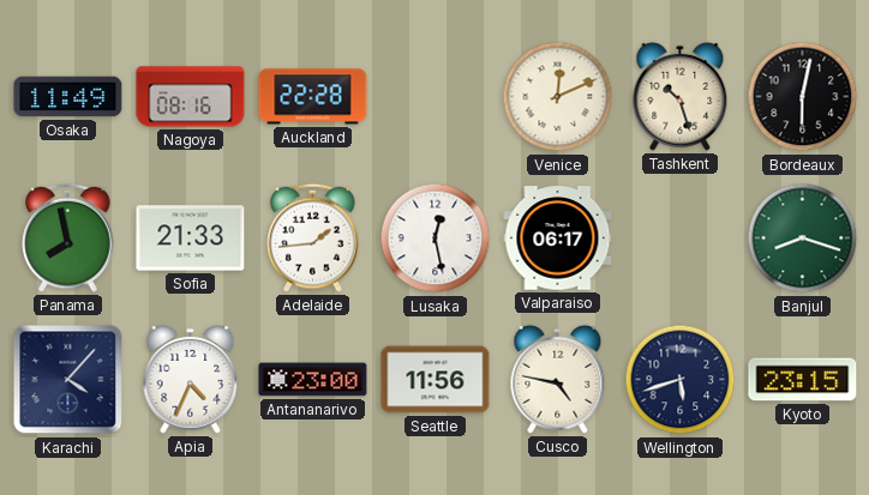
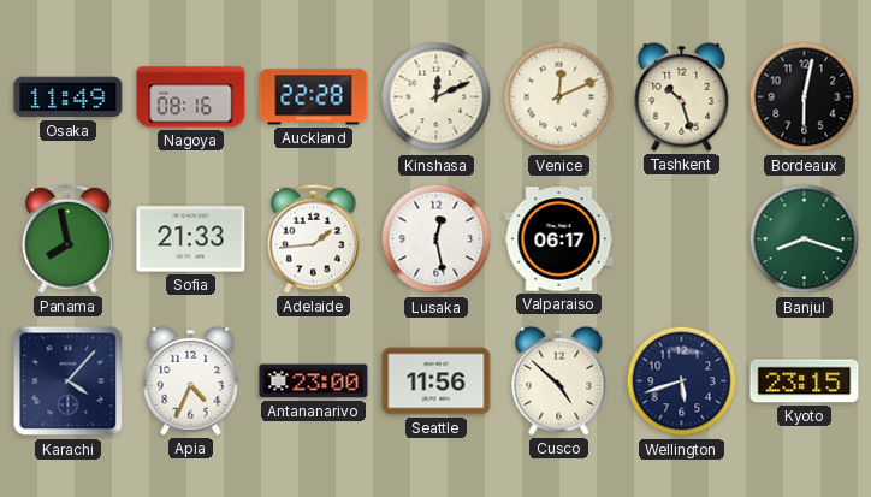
Kinshasa: none -> 12:11 (437, 97)
Cusco: 4:47 -> 4:52 (559, 380)
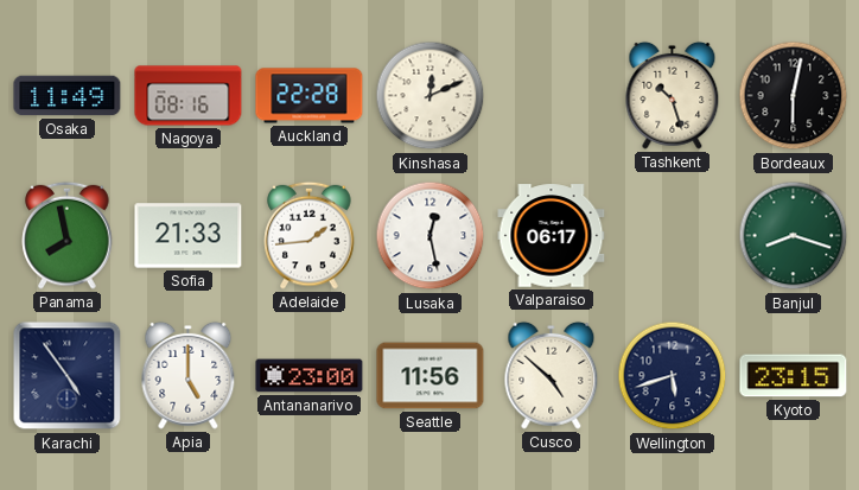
Venice: 12:11 -> none (559, 97)
Karachi: 4:07 -> 4:54 (68, 376)
Apia: 4:34 -> 5:00 (189, 375)
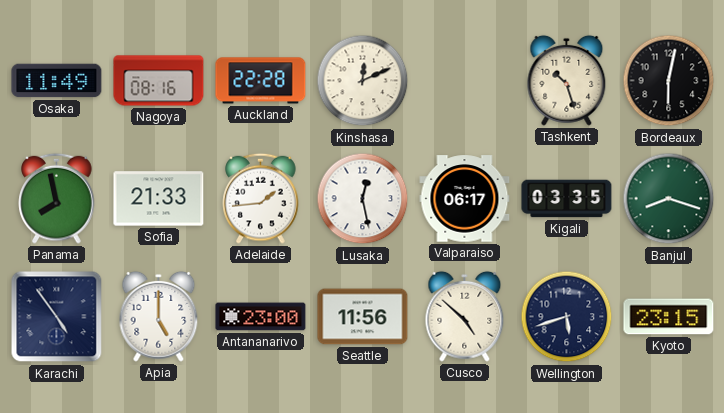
Kigali: none -> 03:35 (567, 199)
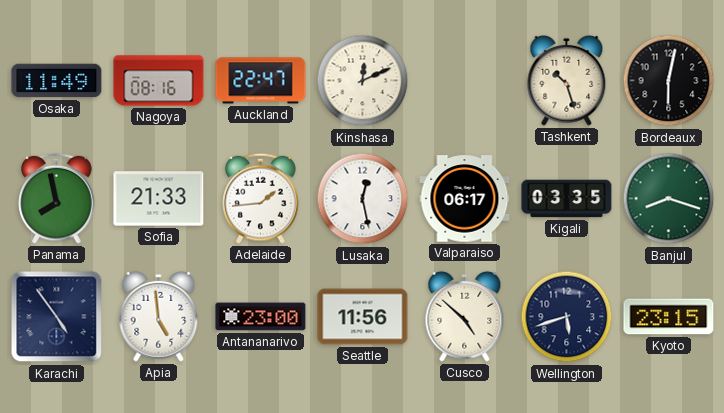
Auckland: 22:28 -> 22:47 (261, 81)
Apia: 5:00 -> 4:59 (159, 316)
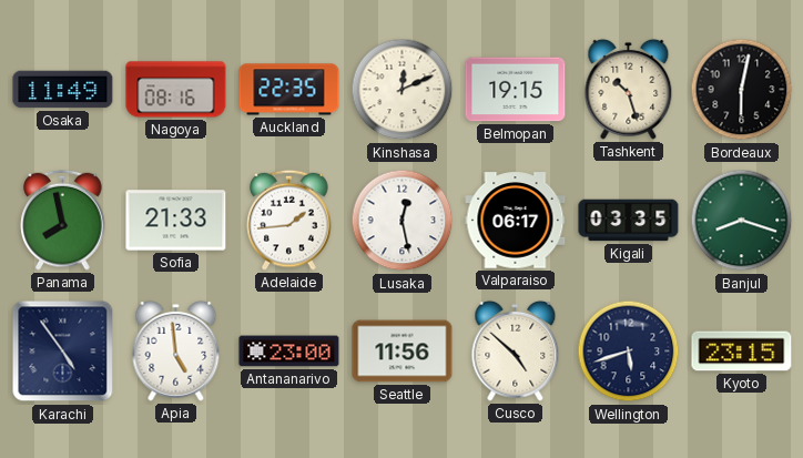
Auckland: 22:47 -> 22:35 (289, 90)
Belmopan: none -> 19:15 (516, 90)
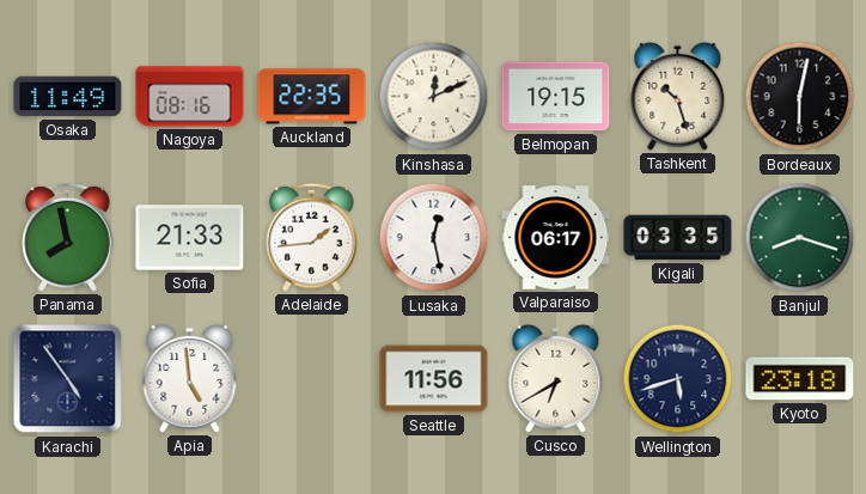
Antananarivo: 23:00 -> none (289, 352)
Cusco: 4:52 -> 6:40 (556, 378)
Kyoto: 23:15 -> 23:18 (800, 379)
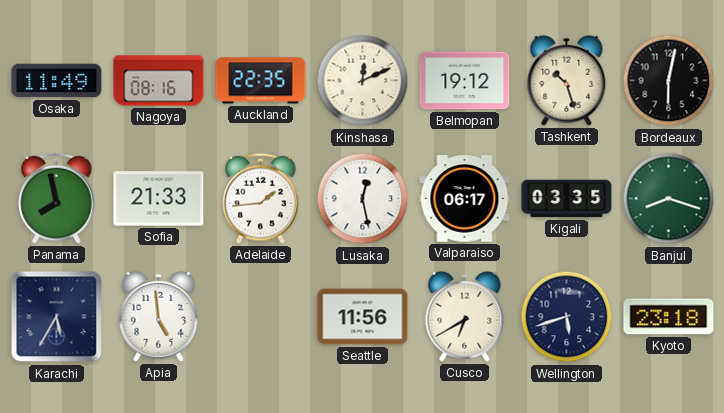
Belmopan: 19:15 -> 19:12 (465, 81)
Karachi: 4:54 -> 5:35 (57, 317)
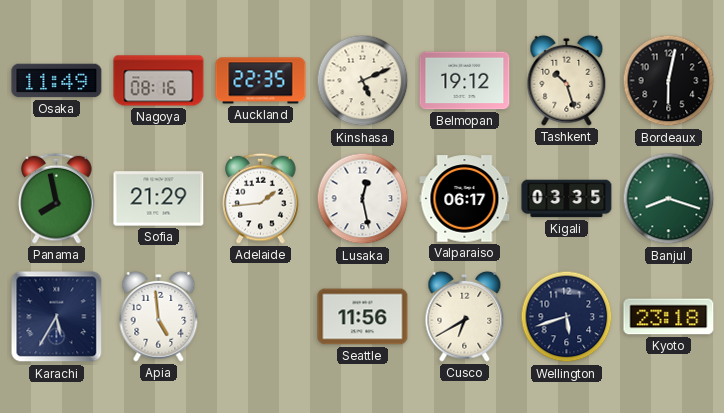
Kinshasa: 12:11 -> 5:11 (363, 81)
Sofia: 21:33 -> 21:29 (159, 199)
